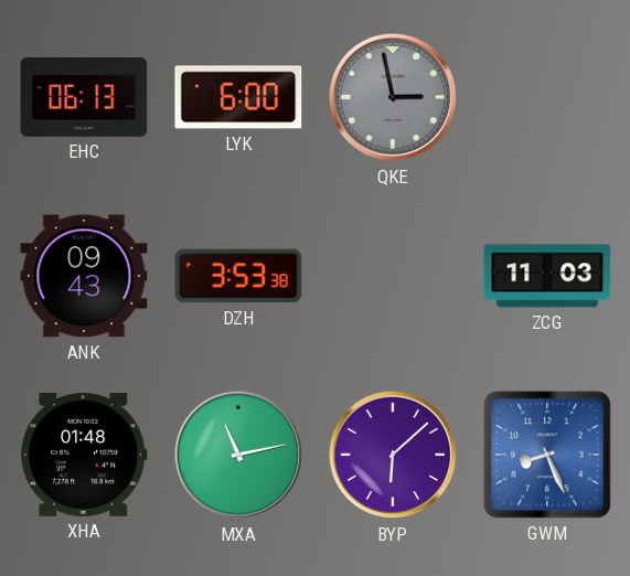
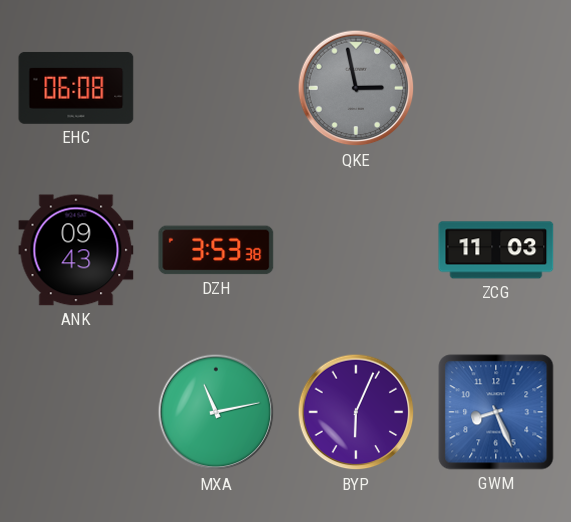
EHC: 06:13 -> 06:08 (76, 88)
LYK: 6:00 -> none (238, 97)
XHA: 01:48 -> none (84, 456)
BYP: 6:08 -> 6:04 (356, 412)
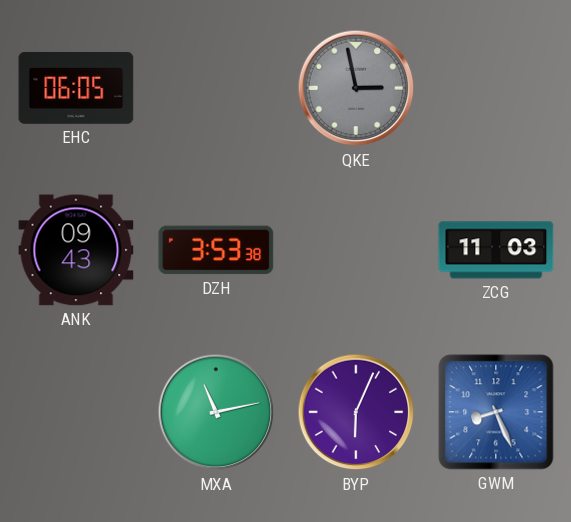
EHC: 06:08 -> 06:05 (76, 88)
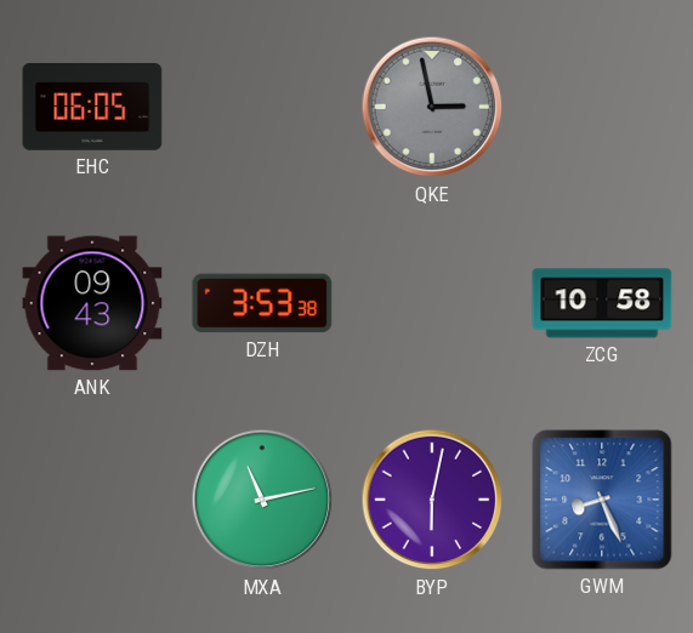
ZCG: 11:03 -> 10:58 (602, 303)
BYP: 6:04 -> 6:02 (432, 500)
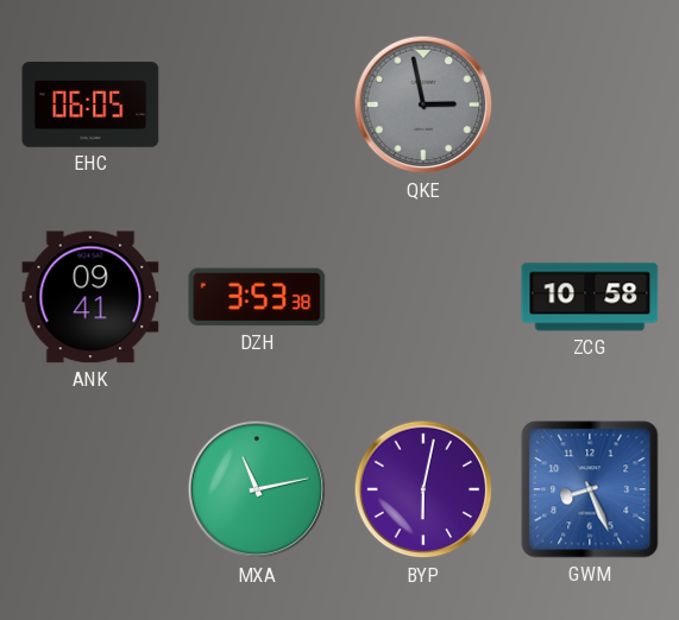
ANK: 09:43 -> 09:41 (90, 297)
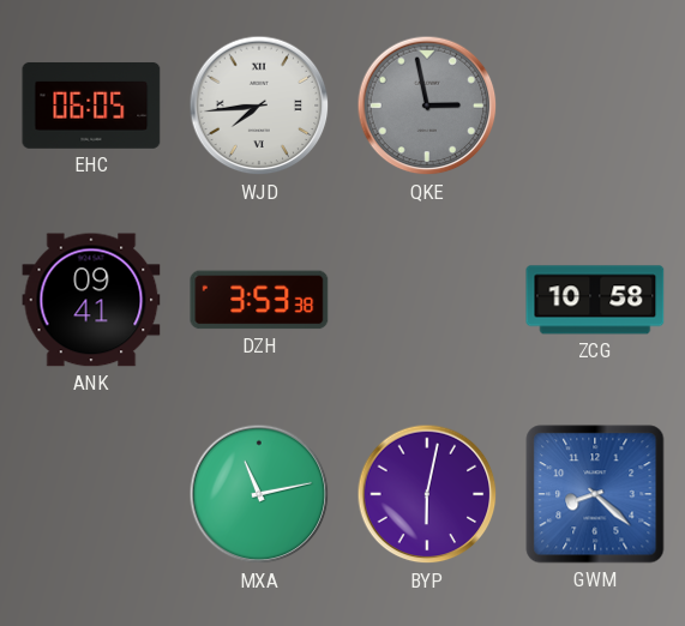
WJD: none -> 7:44 (259, 106)
GWM: 8:26 -> 8:22 (595, 494)
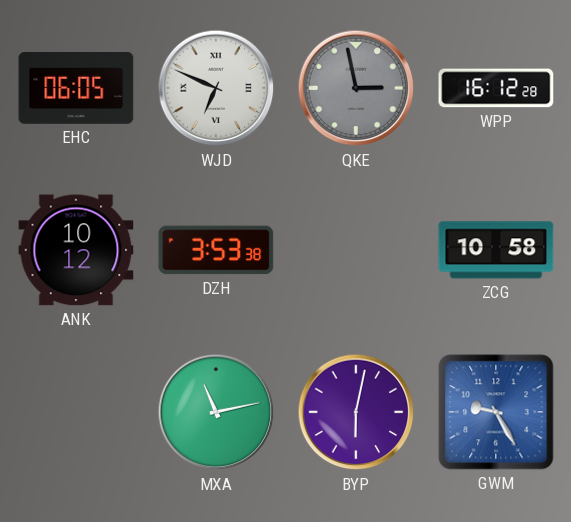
WJD: 7:44 -> 6:49 (216, 88)
WPP: none -> 16:12 (496, 88)
ANK: 09:41 -> 10:12 (76, 250)
GWM: 8:22 -> 9:25 (496, 412)
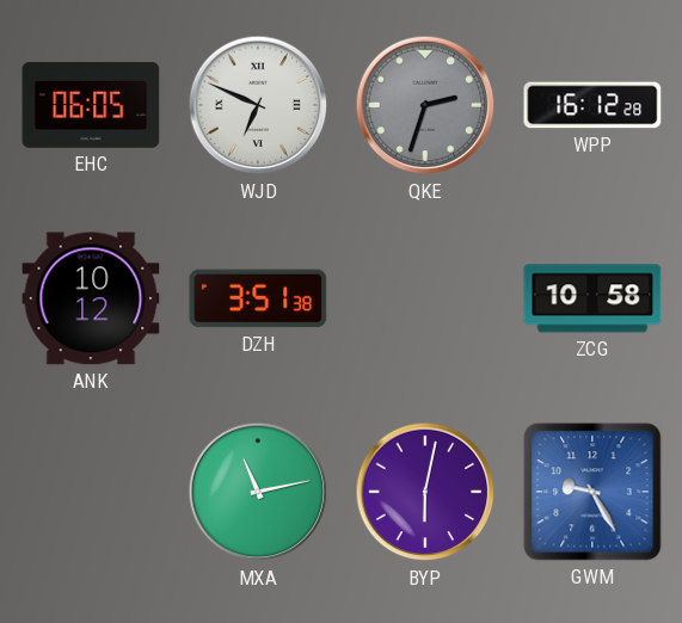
QKE: 2:58 -> 2:33 (425, 105)
DZH: 3:53 -> 3:51 (258, 298)
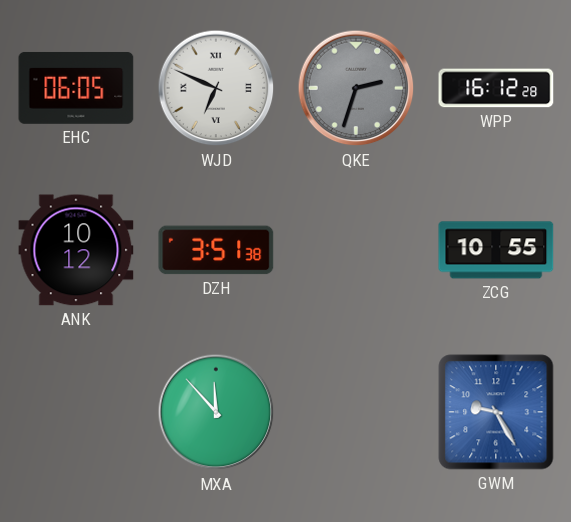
ZCG: 10:58 -> 10:55 (496, 250)
MXA: 11:13 -> 11:53 (216, 412)
BYP: 6:02 -> none (425, 492)
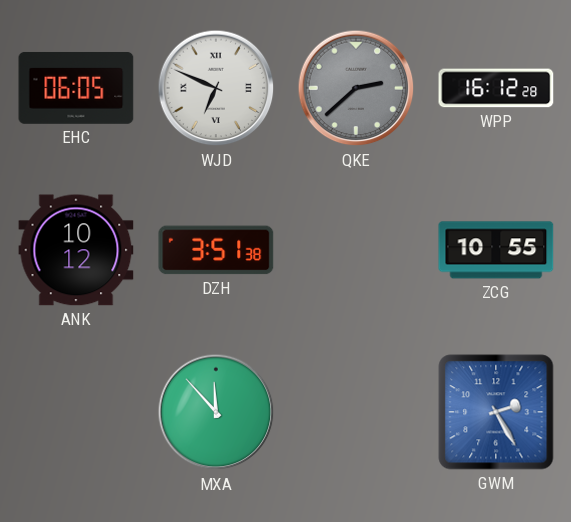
QKE: 2:33 -> 2:38 (356, 88)
GWM: 9:25 -> 2:25 (496, 412)
